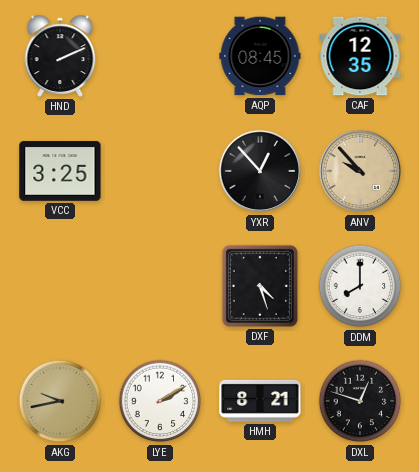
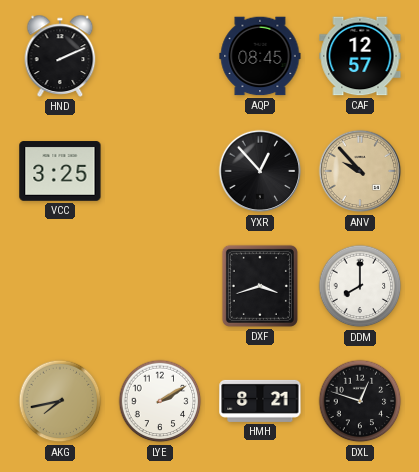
CAF: 12:35 -> 12:57 (360, 56)
DXF: 4:27 -> 3:42 (260, 286)
AKG: 9:43 -> 7:43 (60, 401)
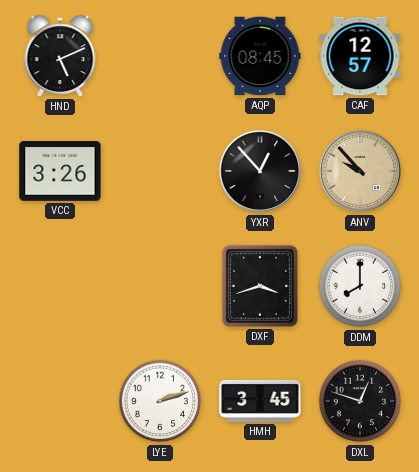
HND: 2:11 -> 5:11 (60, 56)
VCC: 3:25 -> 3:26 (60, 171)
AKG: 7:43 -> none (60, 401)
LYE: 2:10 -> 2:12 (160, 401)
HMH: 8:21 -> 3:45 (260, 401)
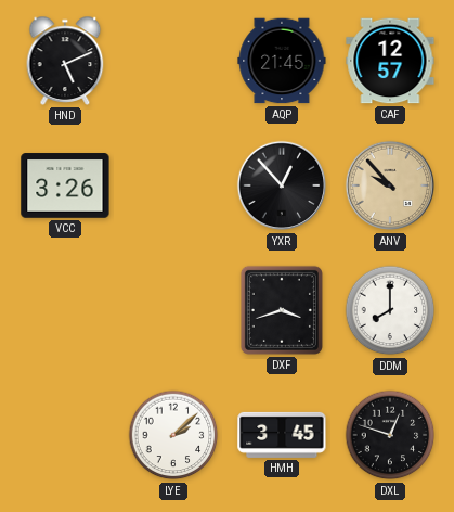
AQP: 08:45 -> 21:45 (282, 61)
LYE: 2:12 -> 2:08 (173, 435)
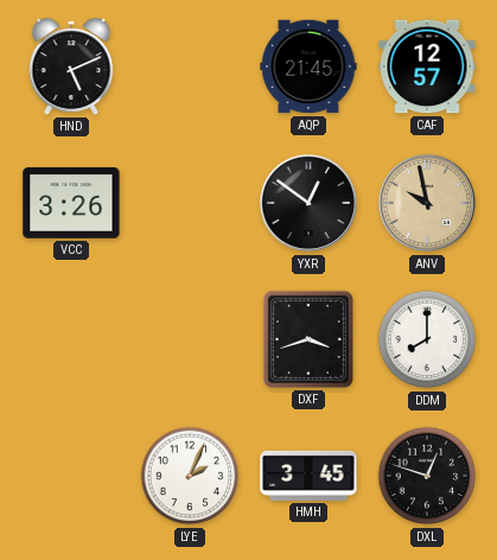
YXR: 12:53 -> 12:51 (308, 203)
ANV: 9:53 -> 9:58 (427, 203)
LYE: 2:08 -> 2:04 (190, 476)
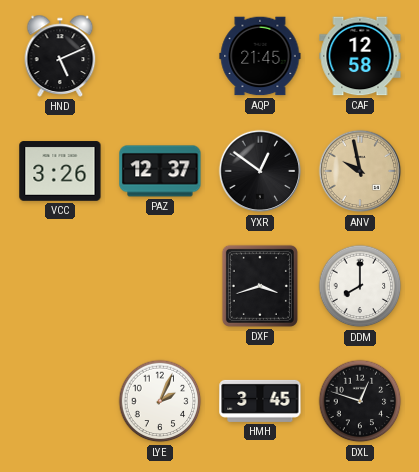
CAF: 12:57 -> 12:58 (360, 56)
PAZ: none -> 12:37 (160, 171)
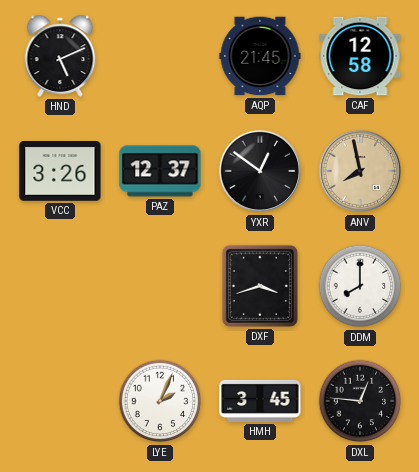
ANV: 9:58 -> 7:58 (360, 171)
DXL: 12:48 -> 12:46 (360, 401)
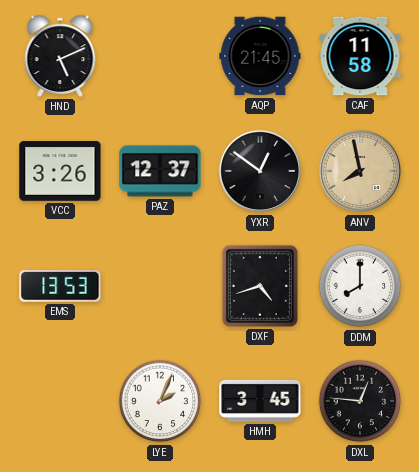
CAF: 12:58 -> 11:58 (360, 56)
EMS: none -> 13:53 (60, 287)
DXF: 3:42 -> 4:42 (260, 286)
